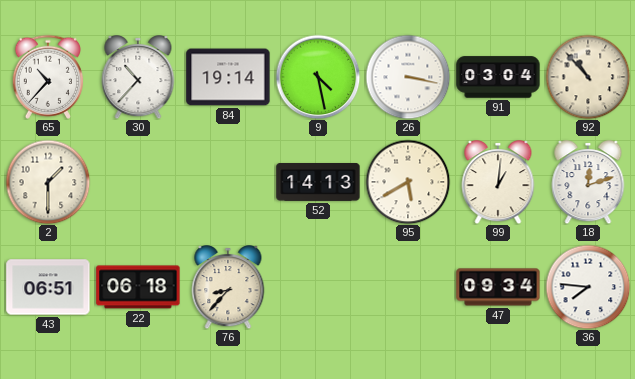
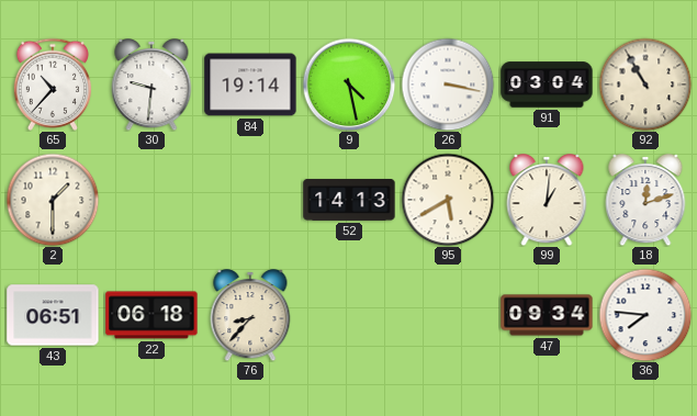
30: 10:37 -> 9:31 (151, 86)
92: 10:53 -> 10:55 (645, 85)
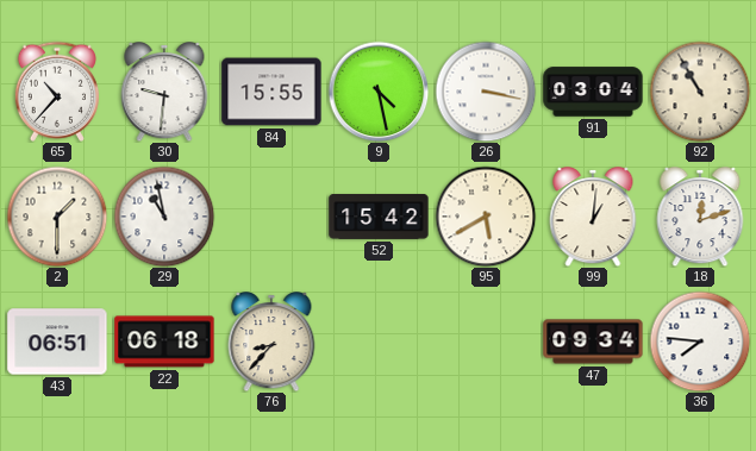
84: 19:14 -> 15:55 (271, 92)
29: none -> 10:58 (164, 217)
52: 14:13 -> 15:42 (379, 218)
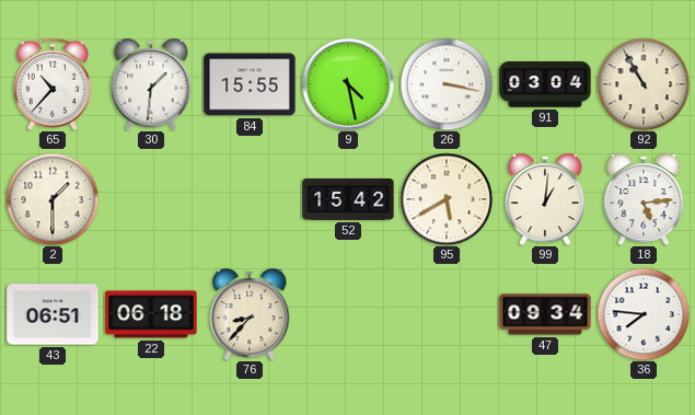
30: 9:31 -> 1:31 (151, 85)
29: 10:58 -> none (164, 217)
18: 12:12 -> 5:14 (644, 200)
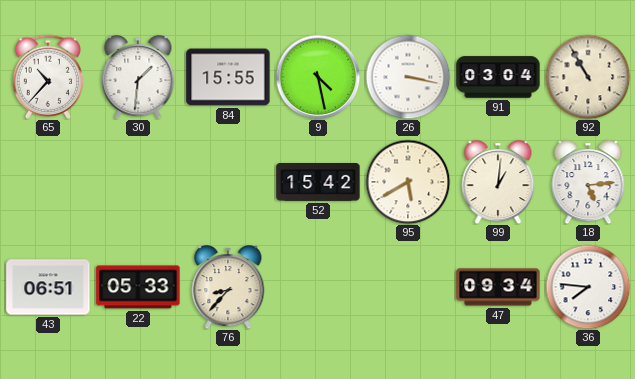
2: 1:30 -> none (53, 199)
22: 06:18 -> 05:33 (138, 287)
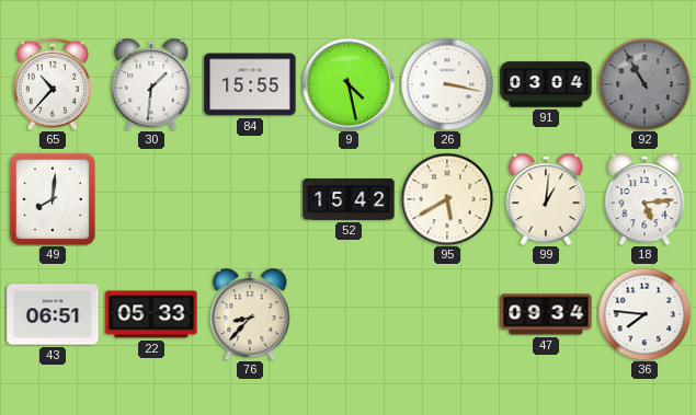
92 dial: cream -> grey (644, 84)
49: none -> 8:01 (53, 199)
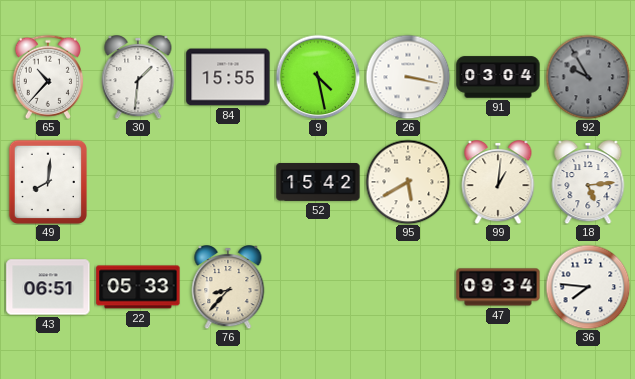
92: 10:55 -> 9:55 (588, 77)
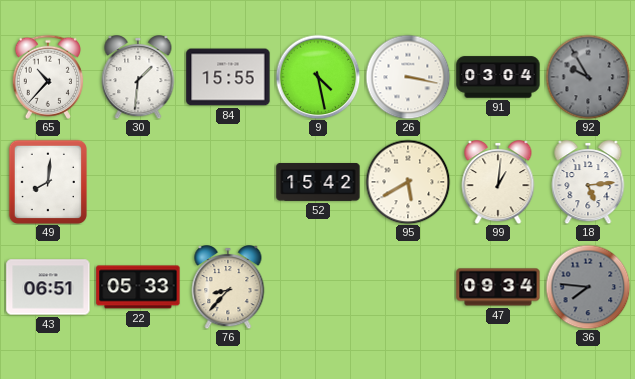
36 dial: white -> grey (588, 287)
